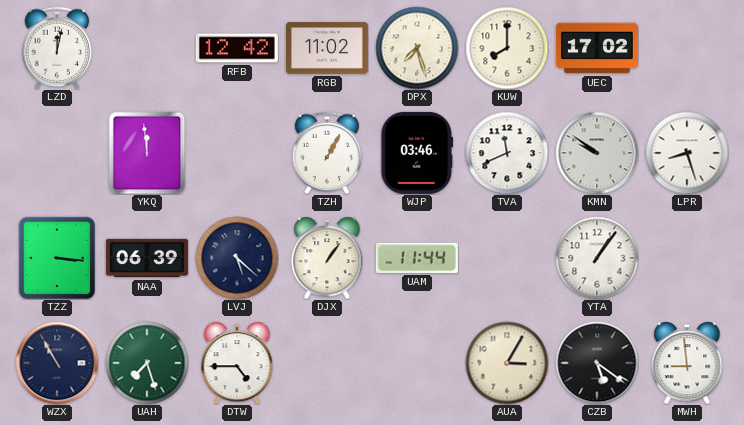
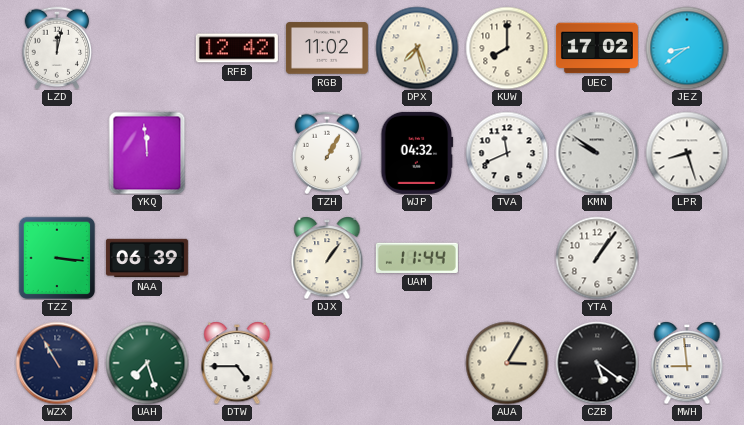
JEZ: none -> 8:39 (687, 48)
WJP: 03:46 -> 04:32 (417, 153)
LVJ: 5:22 -> none (237, 258)
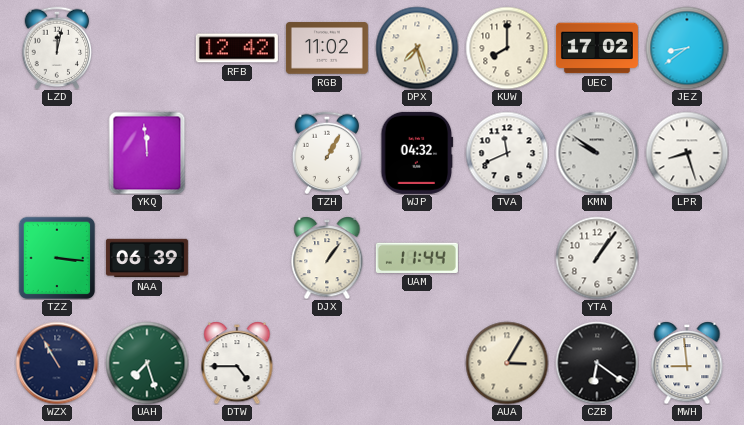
CZB: 5:21 -> 6:21 (597, 363)
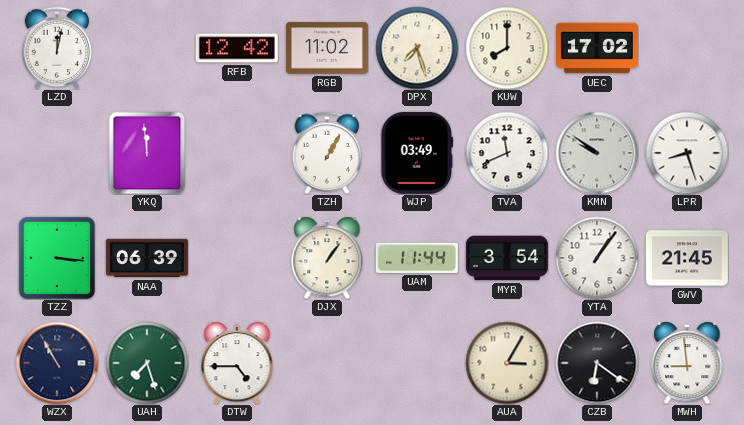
JEZ: 8:39 -> none (687, 48)
WJP: 04:32 -> 03:49 (417, 153)
MYR: none -> 3:54 (507, 258)
GWV: none -> 21:45 (687, 258)
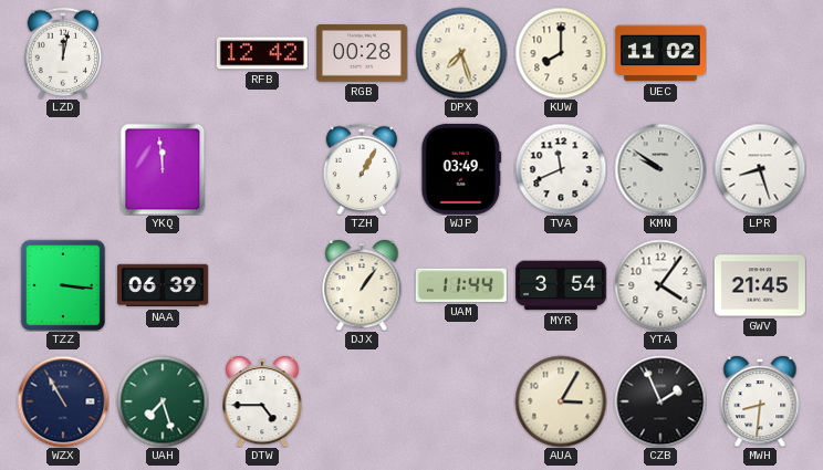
RGB: 11:02 -> 00:28 (362, 53)
UEC: 17:02 -> 11:02 (660, 53)
YTA: 1:06 -> 4:06 (660, 285)
CZB: 6:21 -> 1:56 (660, 401)
MWH: 8:59 -> 8:31 (760, 401)
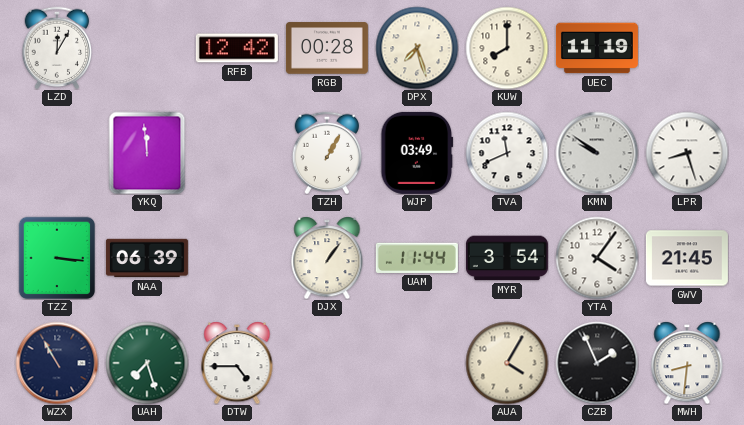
LZD: 12:02 -> 12:05 (57, 48)
UEC: 11:02 -> 11:19 (597, 48)
AUA: 3:05 -> 4:05 (507, 363)
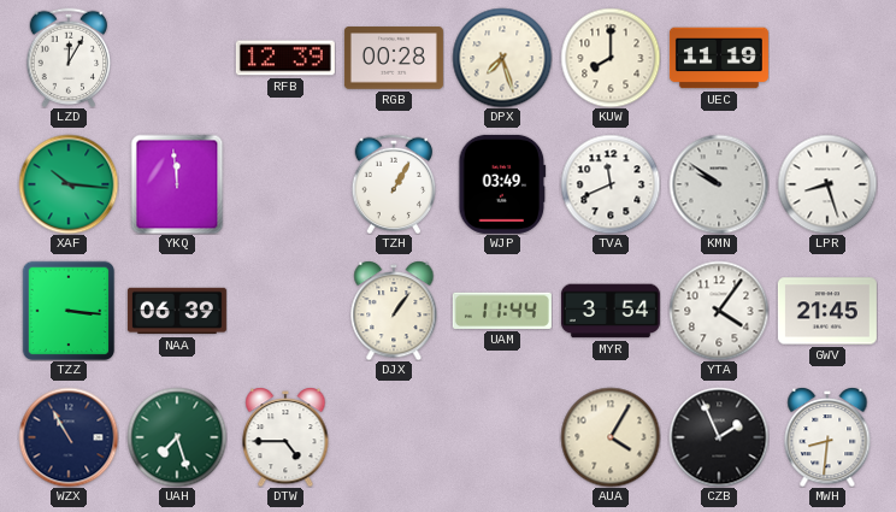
RFB: 12:42 -> 12:39 (285, 58)
XAF: none -> 10:16 (69, 184)
